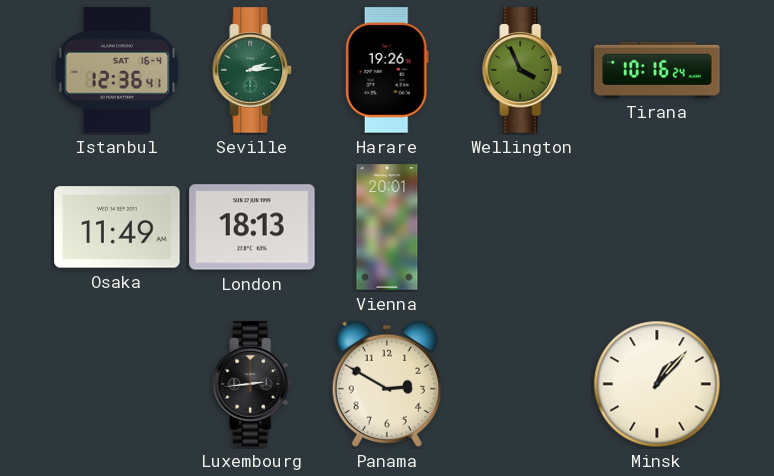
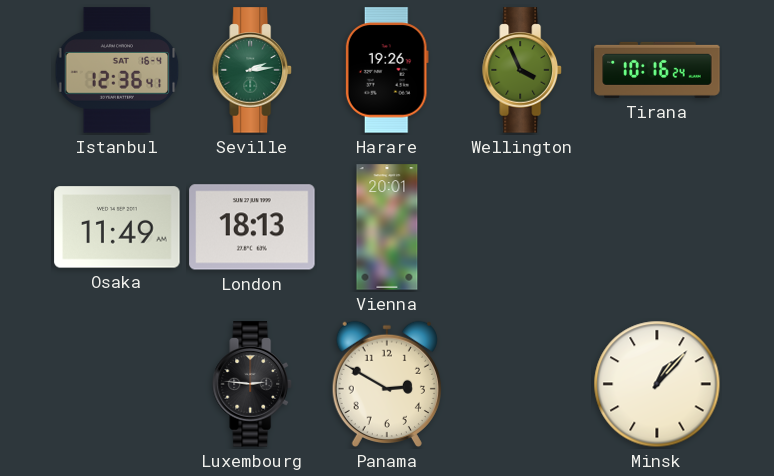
Luxembourg: 2:44 -> 2:46 (252, 384)
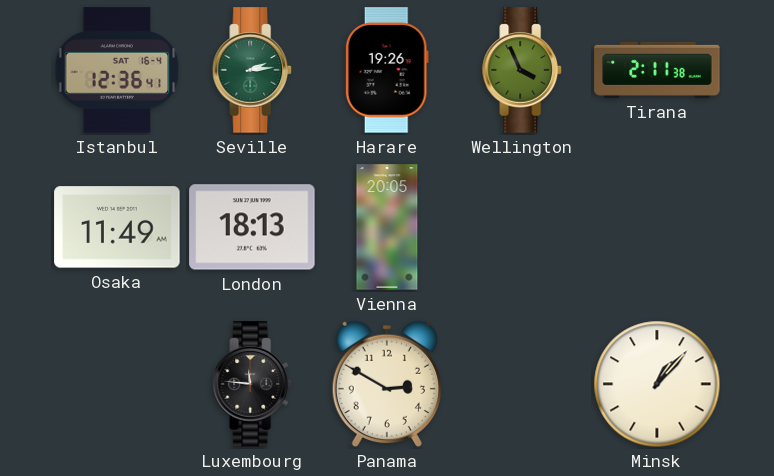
Tirana: 10:16 -> 2:11 (657, 70)
Vienna: 20:01 -> 20:05 (387, 227)
Luxembourg: 2:46 -> 11:46 (252, 384)
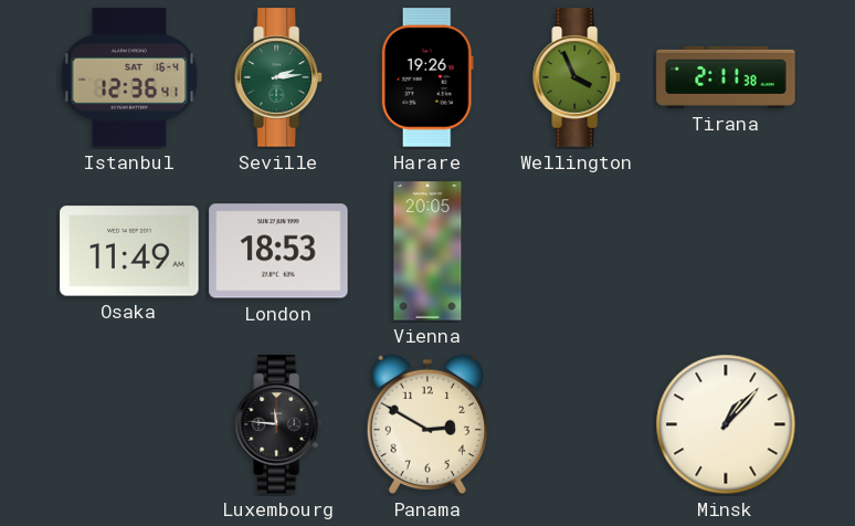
London: 18:13 -> 18:53 (278, 251)
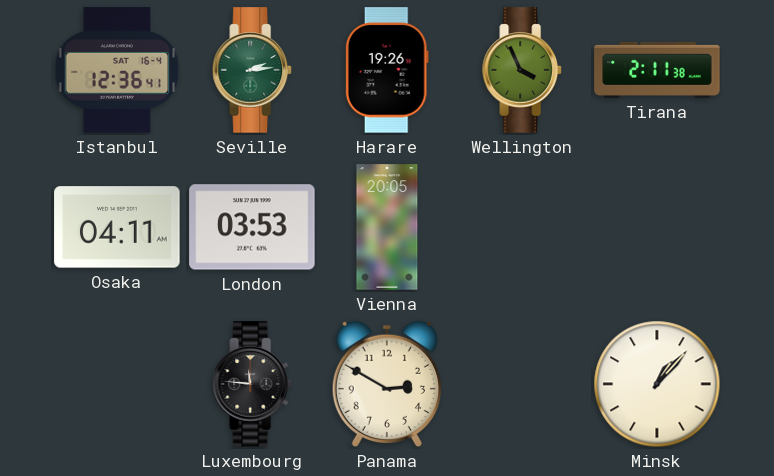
Osaka: 11:49 -> 04:11 (117, 227)
London: 18:53 -> 03:53 (252, 227)
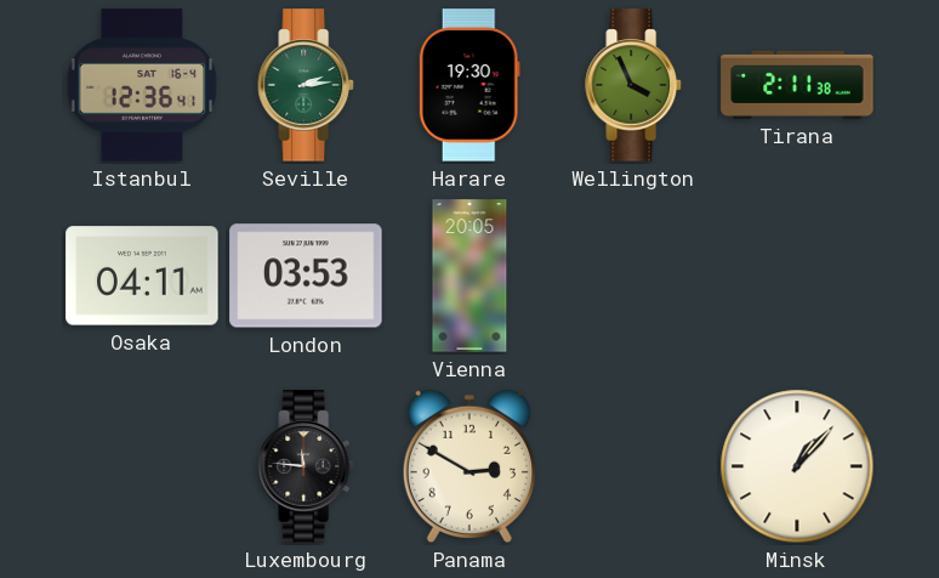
Harare: 19:26 -> 19:30 (469, 85)
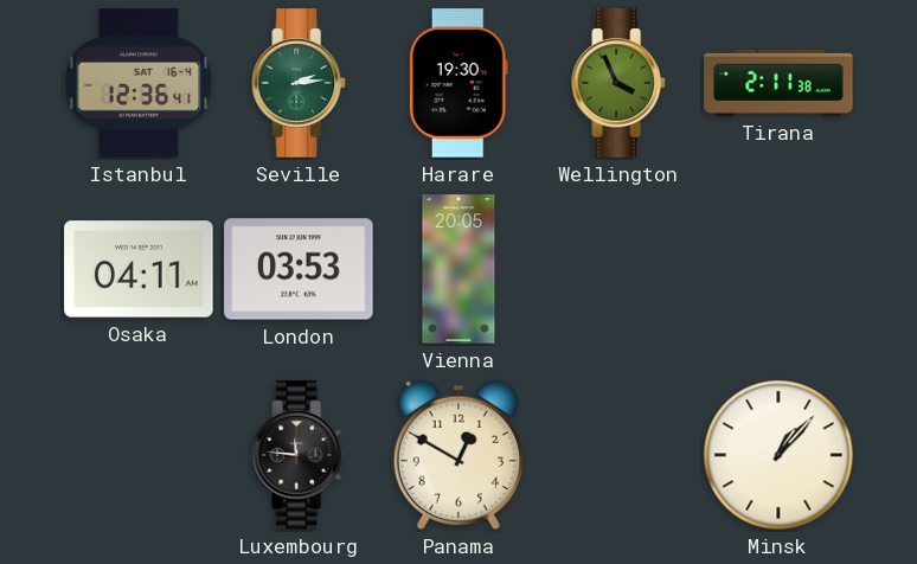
Panama: 2:50 -> 12:50 (458, 455)
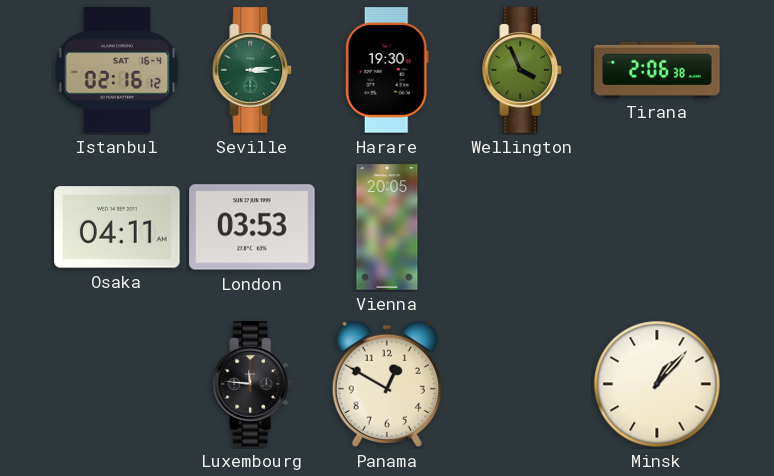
Istanbul: 12:36 -> 02:16 (117, 70)
Seville: 2:14 -> 3:14 (252, 70)
Tirana: 2:11 -> 2:06 (657, 70)
